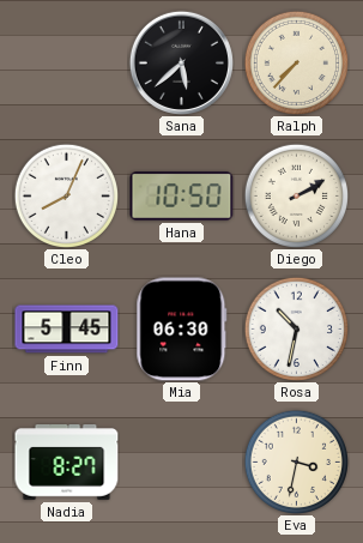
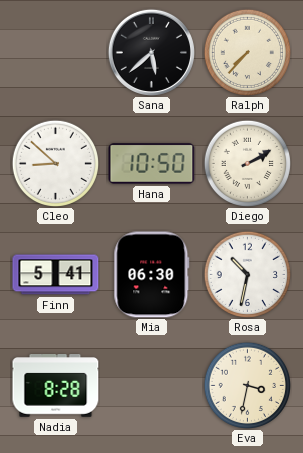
Cleo: 8:04 -> 8:52 (55, 163)
Finn: 5:45 -> 5:41 (56, 275)
Nadia: 8:27 -> 8:28 (56, 386)
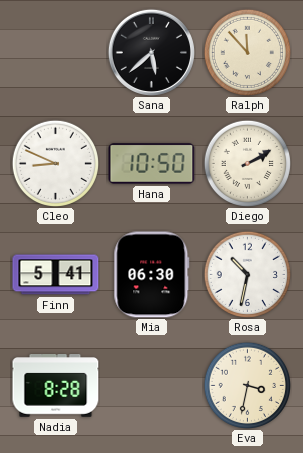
Ralph: 7:37 -> 11:53 (247, 52)
Cleo: 8:52 -> 8:49 (55, 163)
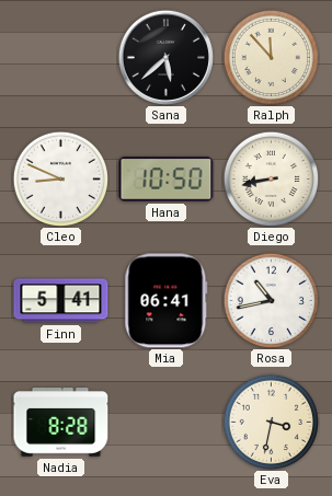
Diego: 2:10 -> 8:43 (271, 178)
Mia: 06:30 -> 06:41 (167, 301)
Rosa: 10:32 -> 10:43 (271, 300)
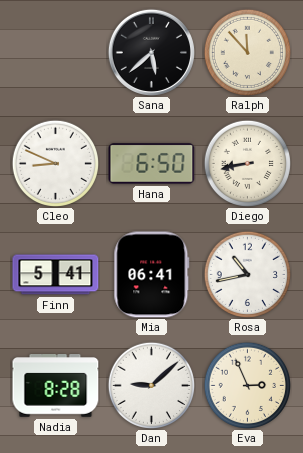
Hana: 10:50 -> 6:50 (152, 164)
Dan: none -> 9:08 (151, 385)
Eva: 3:32 -> 2:56 (247, 385)
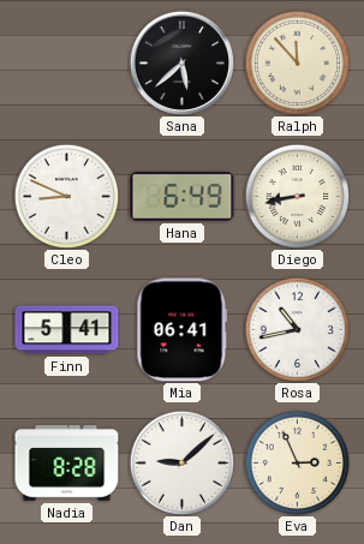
Hana: 6:50 -> 6:49 (183, 197)
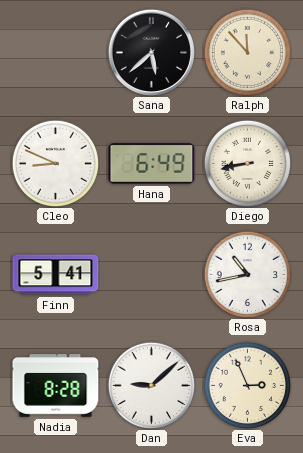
Mia: 06:41 -> none (183, 330)
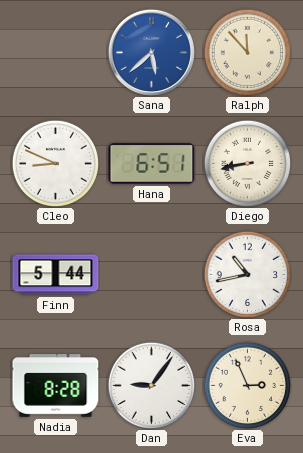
Sana dial: black -> blue (151, 52)
Hana: 6:49 -> 6:51 (152, 164)
Finn: 5:41 -> 5:44 (56, 275)
Dan: 9:08 -> 9:06 (151, 385)
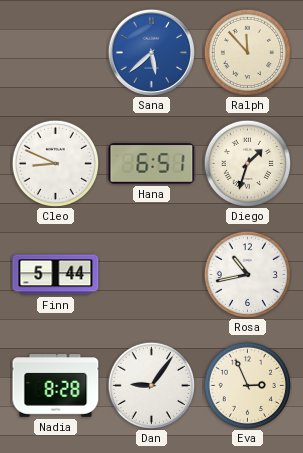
Diego: 8:43 -> 1:33 (247, 163)
